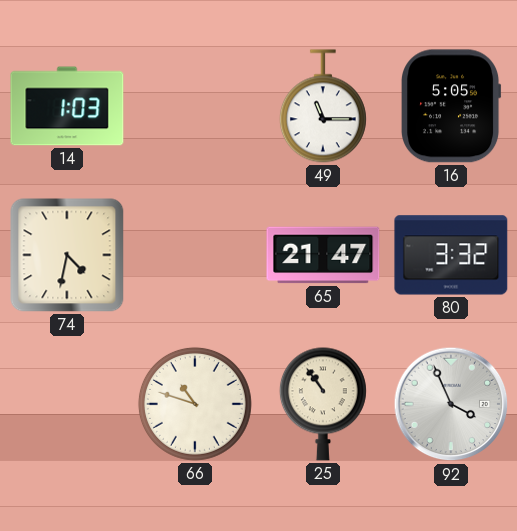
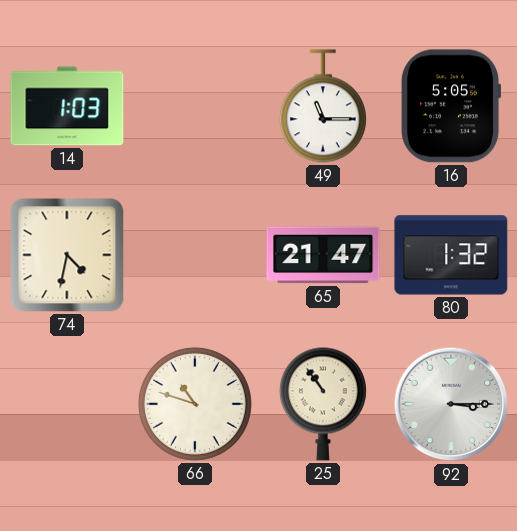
80: 3:32 -> 1:32 (451, 255)
92: 3:56 -> 3:15 (451, 404)
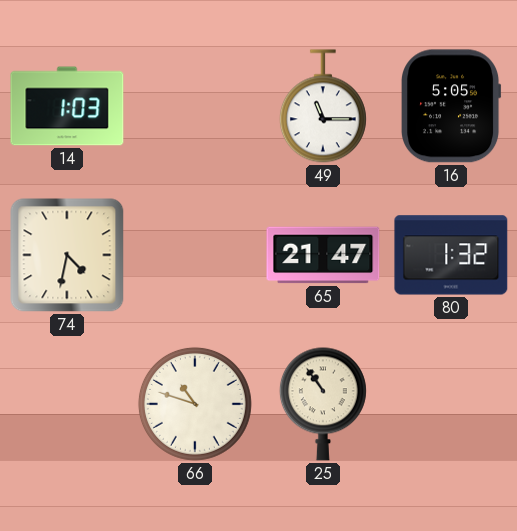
92: 3:15 -> none (451, 404)
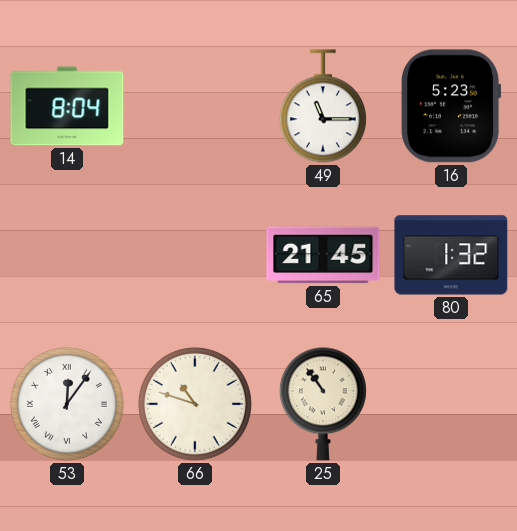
14: 1:03 -> 8:04 (67, 106)
16: 5:05 -> 5:23 (452, 106)
74: 4:32 -> none (67, 255)
65: 21:47 -> 21:45 (323, 255)
53: none -> 12:06 (67, 404)
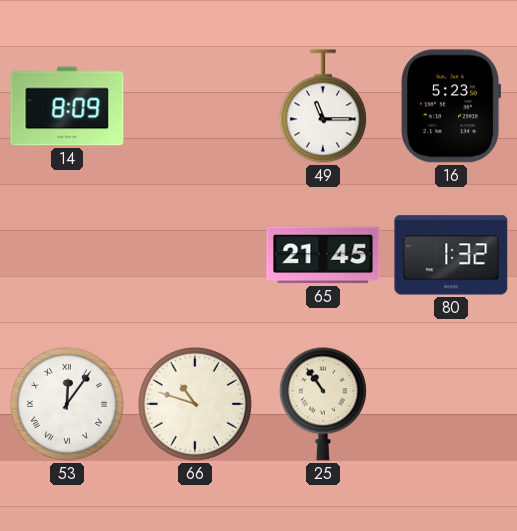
14: 8:04 -> 8:09 (67, 106)
